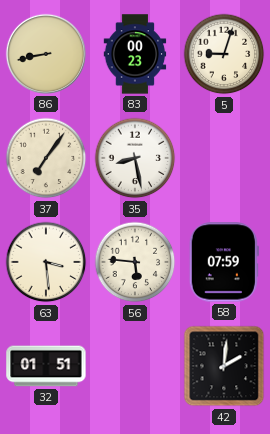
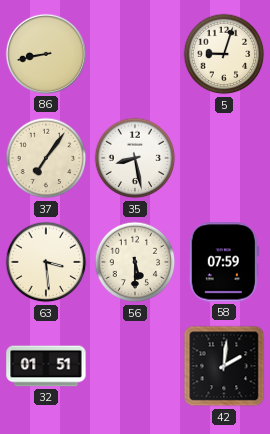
83: 00:23 -> none (135, 54)
56: 5:46 -> 5:30 (135, 262)
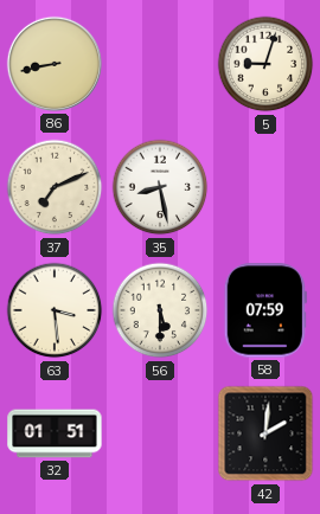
37: 7:06 -> 7:11 (55, 187)
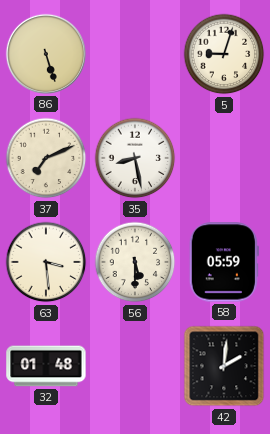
86: 8:43 -> 5:27 (46, 54)
58: 07:59 -> 05:59 (224, 262)
32: 01:51 -> 01:48 (46, 366)
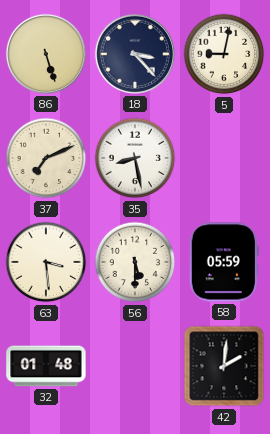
18: none -> 3:23 (135, 54)
5: 9:03 -> 9:02 (224, 54)
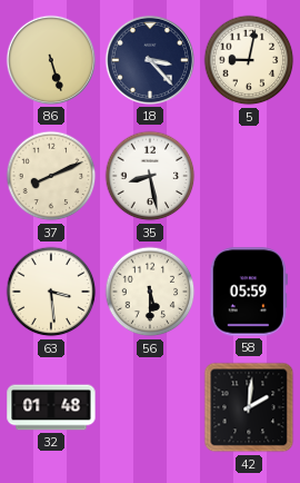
37: 7:11 -> 8:11 (51, 176)
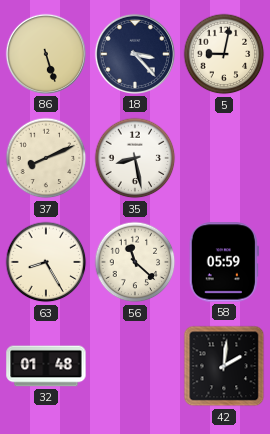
63: 3:29 -> 8:25 (46, 262)
56: 5:30 -> 11:22 (135, 262)
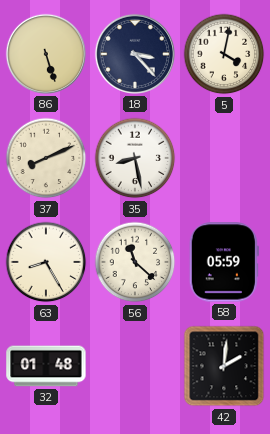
5: 9:02 -> 4:02 (224, 54)
